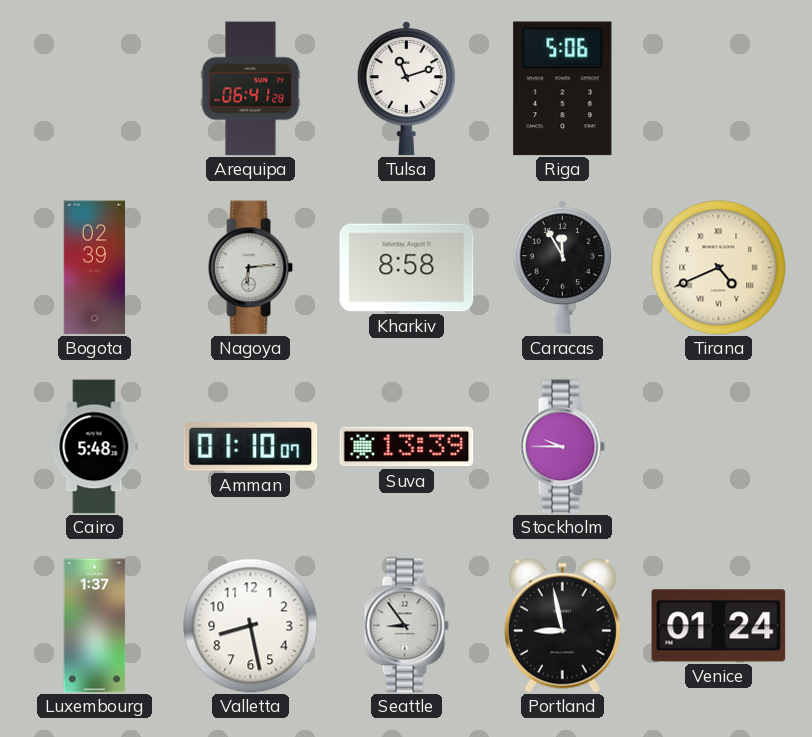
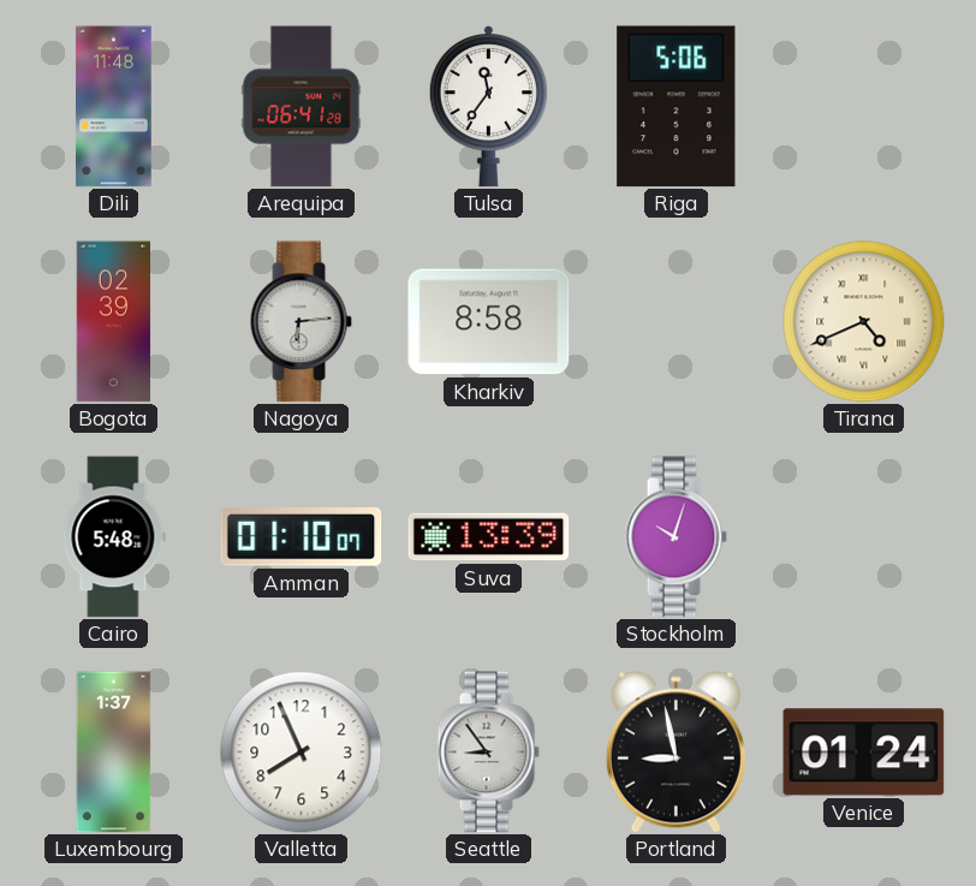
Dili: none -> 11:48 (114, 107)
Tulsa: 11:12 -> 11:36 (488, 106)
Caracas: 11:55 -> none (562, 267)
Stockholm: 9:45 -> 10:03 (676, 537)
Valletta: 8:28 -> 7:56 (302, 753)
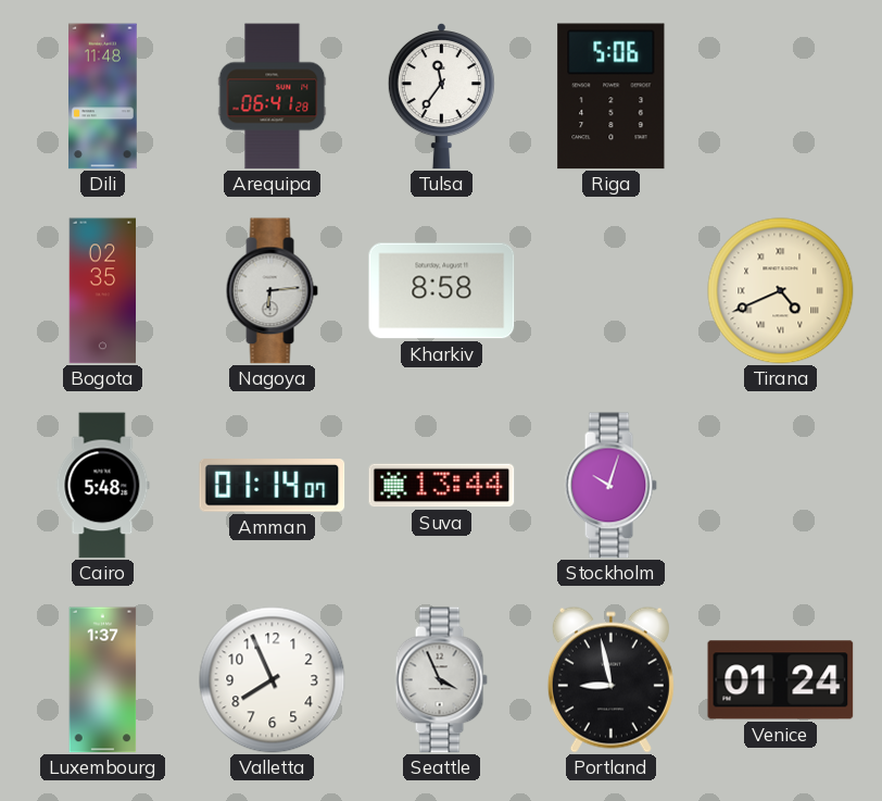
Bogota: 02:39 -> 02:35 (103, 291)
Amman: 01:10 -> 01:14 (273, 486)
Suva: 13:39 -> 13:44 (442, 486)
Seattle: 8:54 -> 3:56 (441, 680)
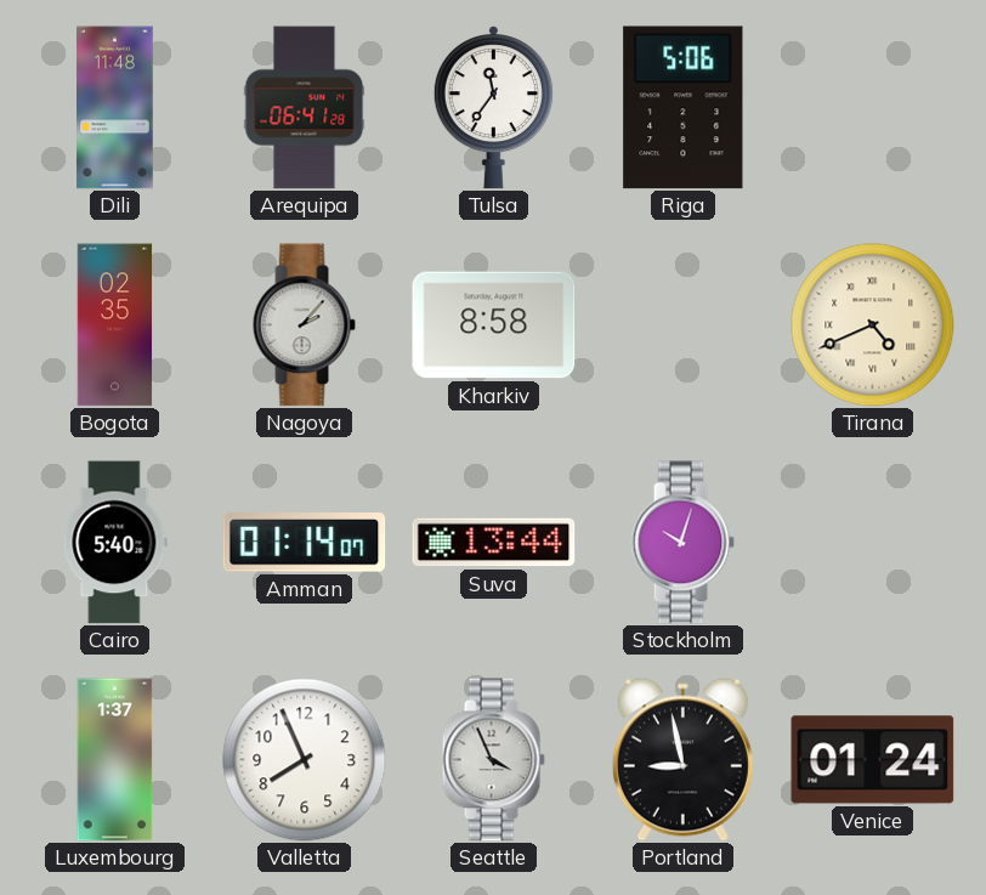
Nagoya: 6:14 -> 2:07 (304, 325)
Cairo: 5:48 -> 5:40 (115, 543)
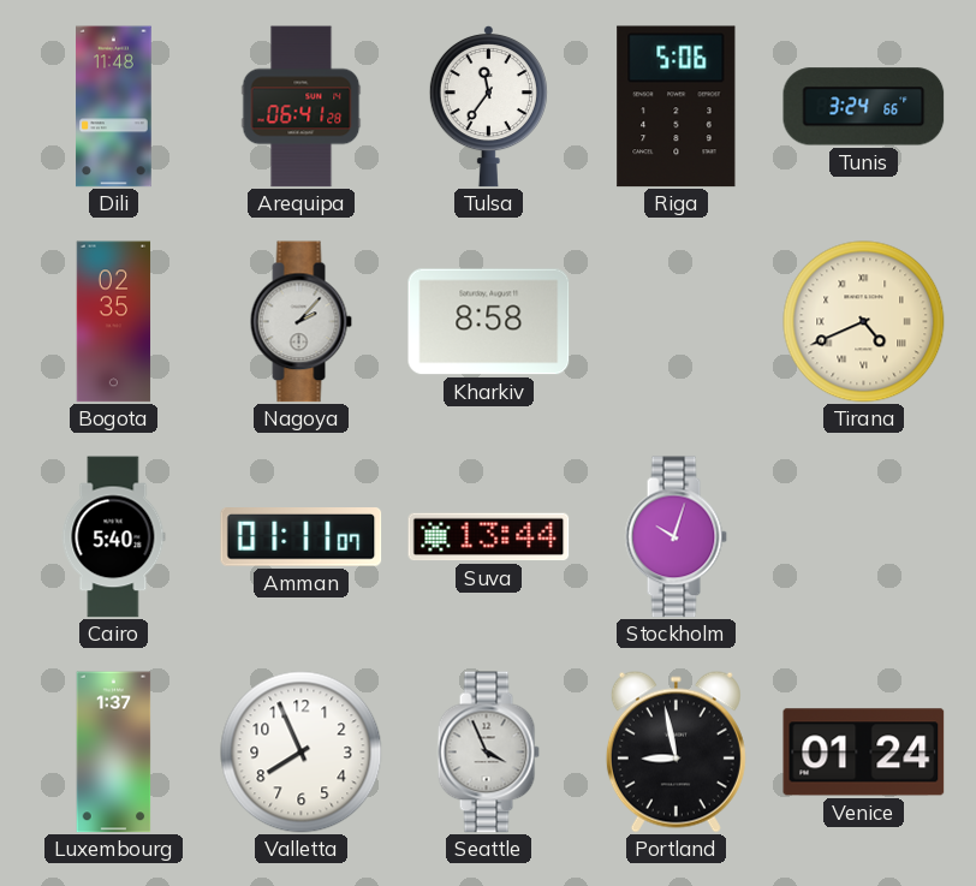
Tunis: none -> 3:24 (864, 107)
Amman: 01:14 -> 01:11 (302, 537)
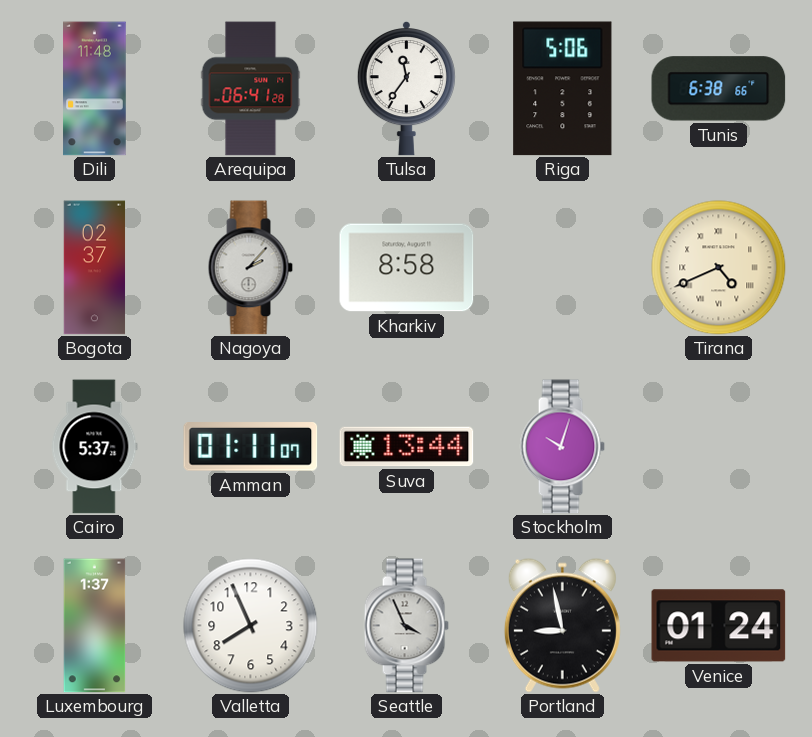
Tunis: 3:24 -> 6:38 (719, 89)
Bogota: 02:35 -> 02:37 (95, 268)
Cairo: 5:40 -> 5:37 (95, 447)
